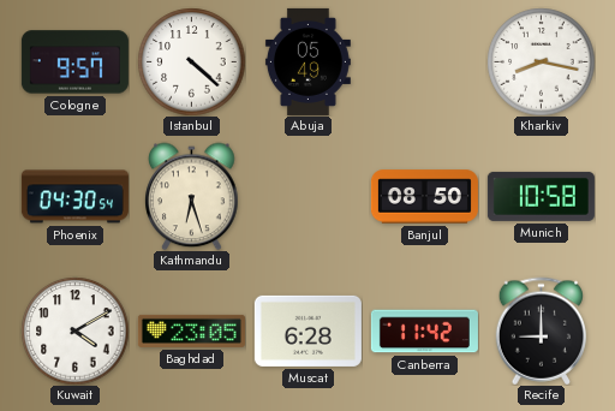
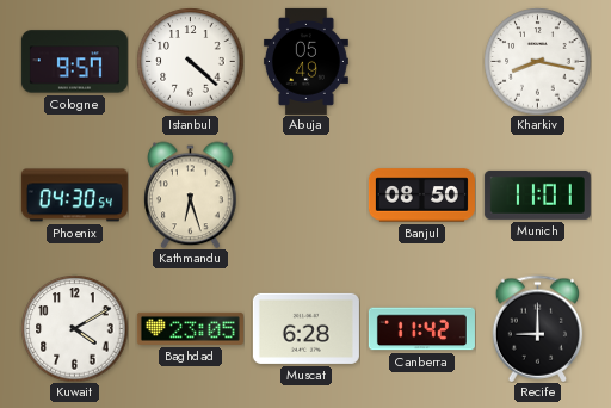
Munich: 10:58 -> 11:01 (537, 194)
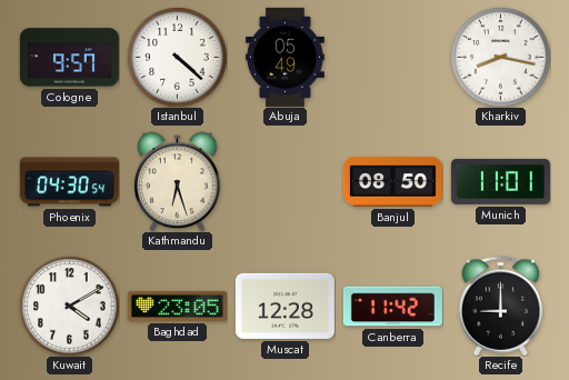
Muscat: 6:28 -> 12:28 (284, 306)
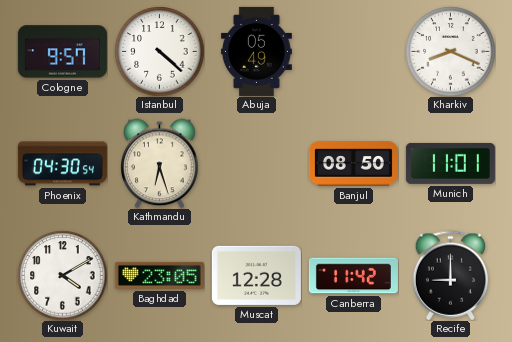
Kharkiv: 8:17 -> 8:19 (450, 51)
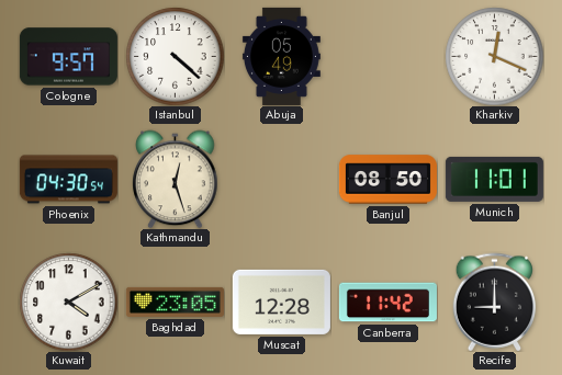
Kharkiv: 8:19 -> 12:19 (494, 56)
Kathmandu: 6:27 -> 12:27 (176, 179)
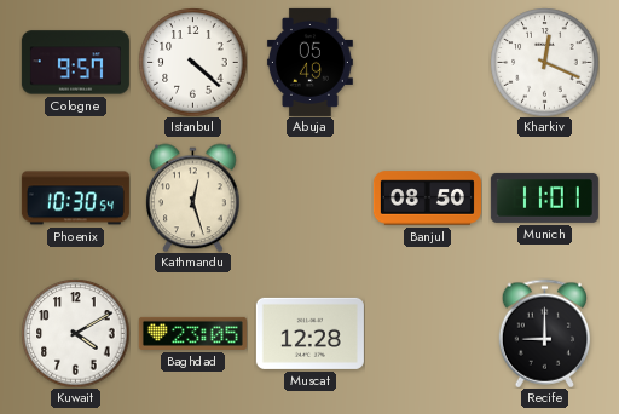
Phoenix: 04:30 -> 10:30 (75, 199)
Canberra: 11:42 -> none (387, 303)
